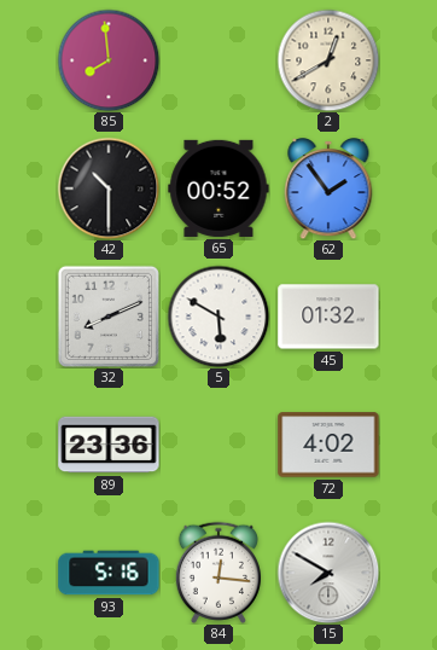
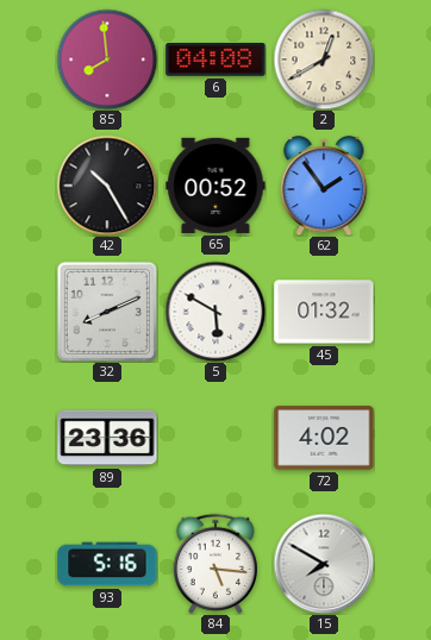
6: none -> 04:08 (215, 61)
42: 10:30 -> 10:25 (107, 186)
84: 12:16 -> 5:16 (215, 564)
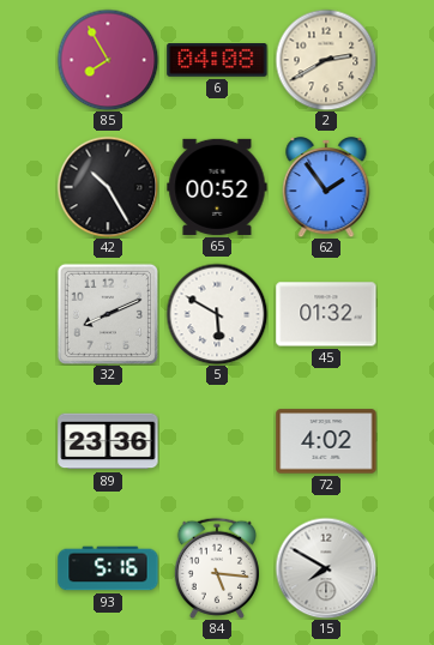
85: 7:59 -> 7:55 (108, 60)
2: 12:40 -> 2:40 (326, 60)
